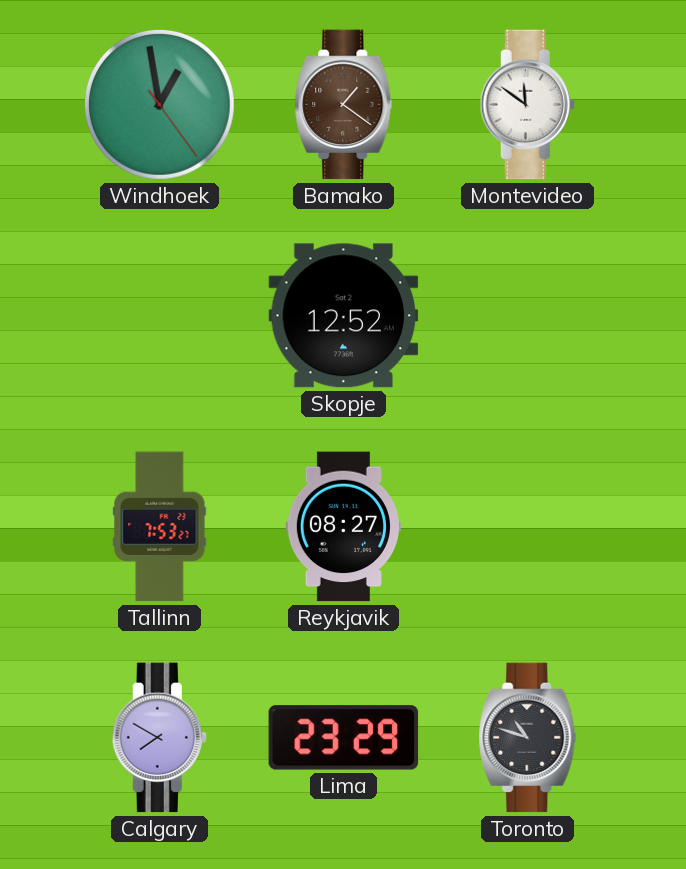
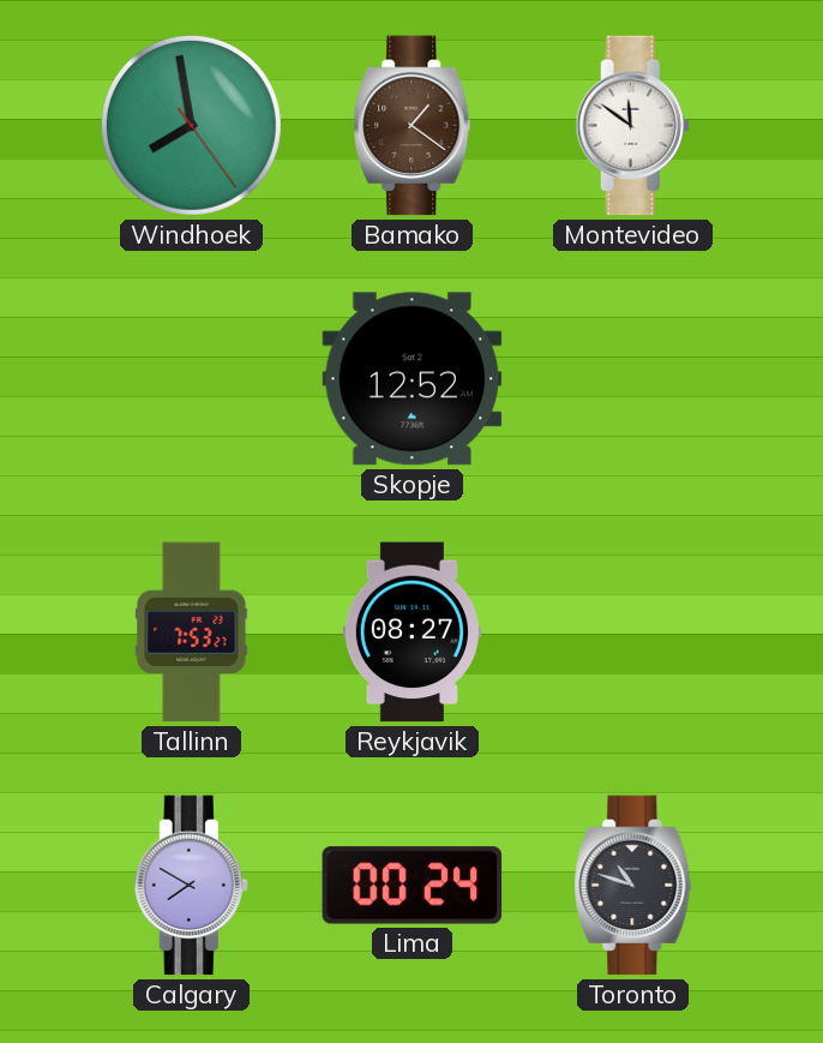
Windhoek: 12:58 -> 7:58 (191, 125)
Lima: 23:29 -> 00:24 (413, 886)
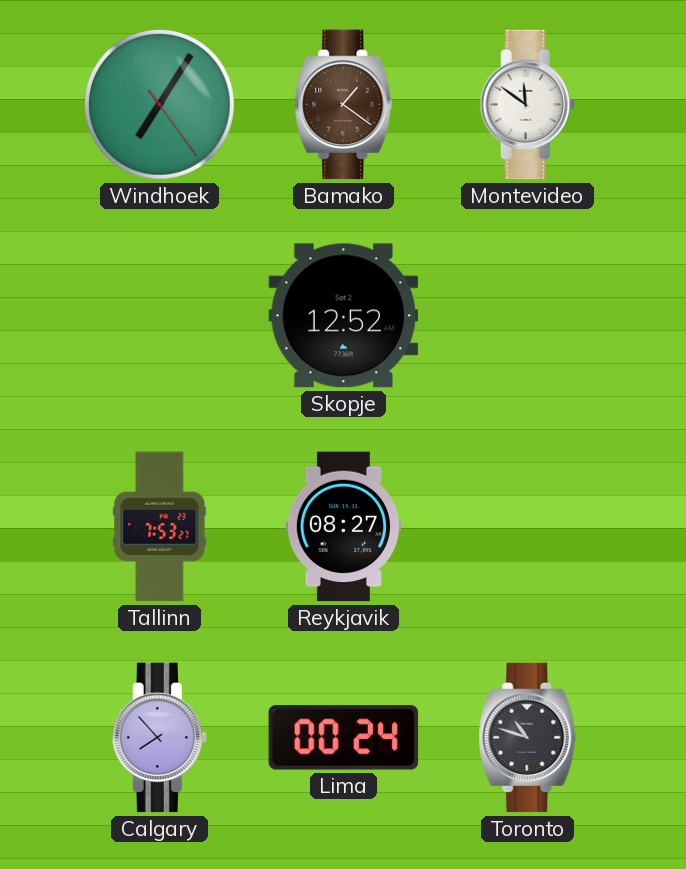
Windhoek: 7:58 -> 7:05 (159, 104)
Calgary: 7:50 -> 7:53 (159, 738)
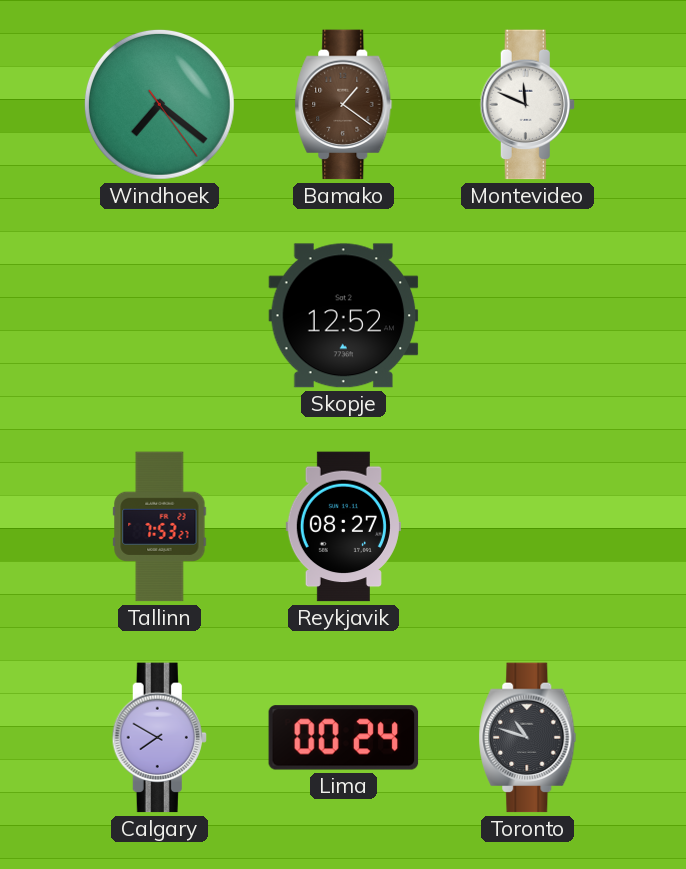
Windhoek: 7:05 -> 7:21 (159, 104)
Montevideo: 11:51 -> 11:49 (527, 105)
Calgary: 7:53 -> 7:50 (159, 738)
